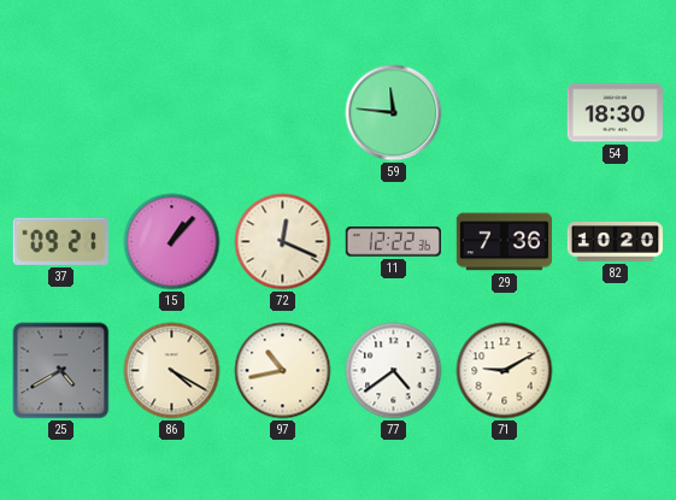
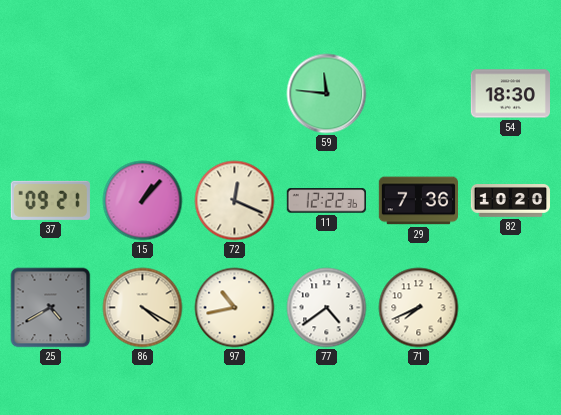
71: 9:10 -> 7:41 (419, 308)
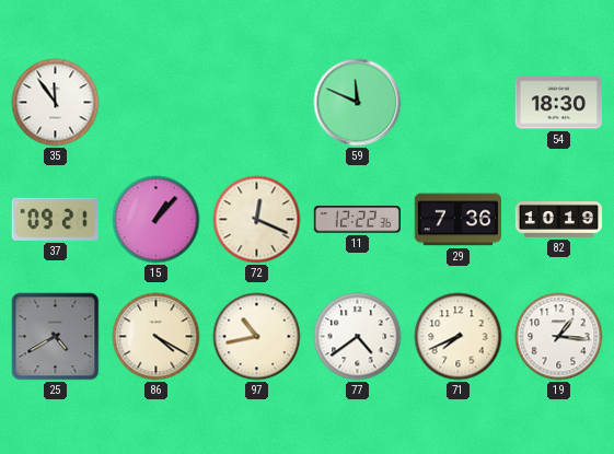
35: none -> 11:54 (56, 103)
59: 11:46 -> 11:49 (358, 103)
82: 10:20 -> 10:19 (558, 220)
19: none -> 1:16 (559, 337)
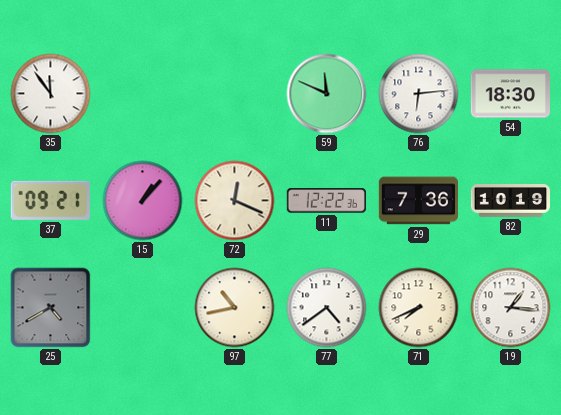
76: none -> 6:14 (419, 94)
86: 4:20 -> none (157, 337)
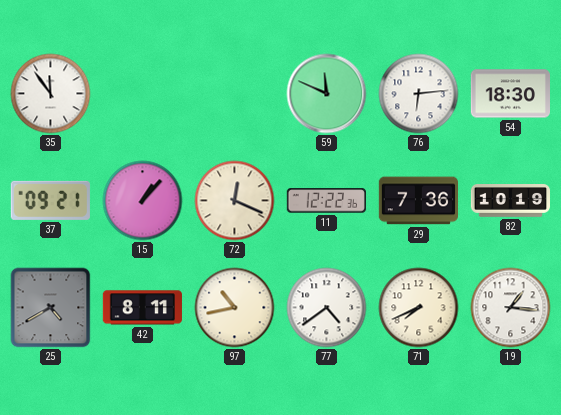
42: none -> 8:11 (142, 308)
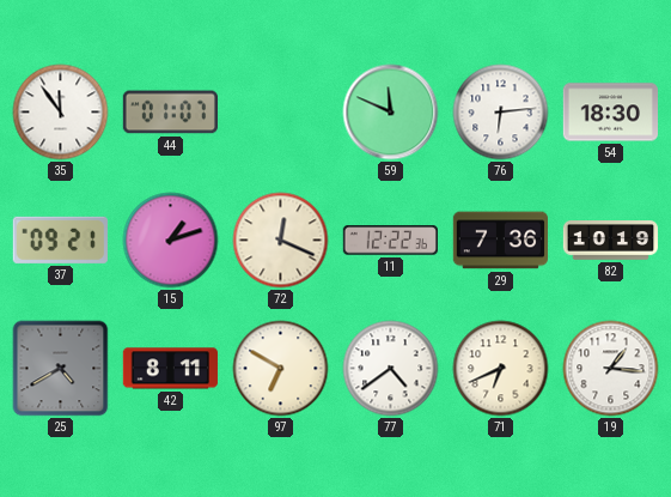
44: none -> 01:07 (170, 113)
15: 1:07 -> 1:12 (171, 241)
97: 10:43 -> 6:50 (281, 369)
71: 7:41 -> 6:41 (501, 369)
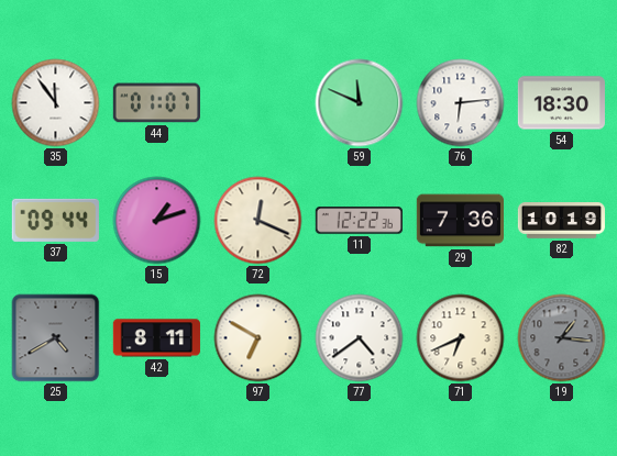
37: 09:21 -> 09:44 (55, 220)
19 dial: white -> grey (562, 338)
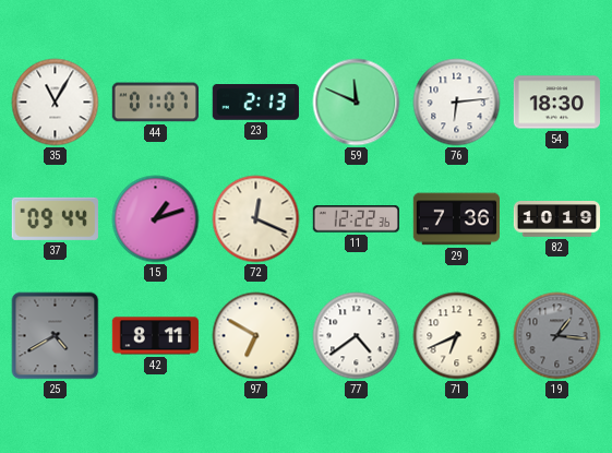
35: 11:54 -> 11:05 (56, 103)
23: none -> 2:13 (255, 103)
